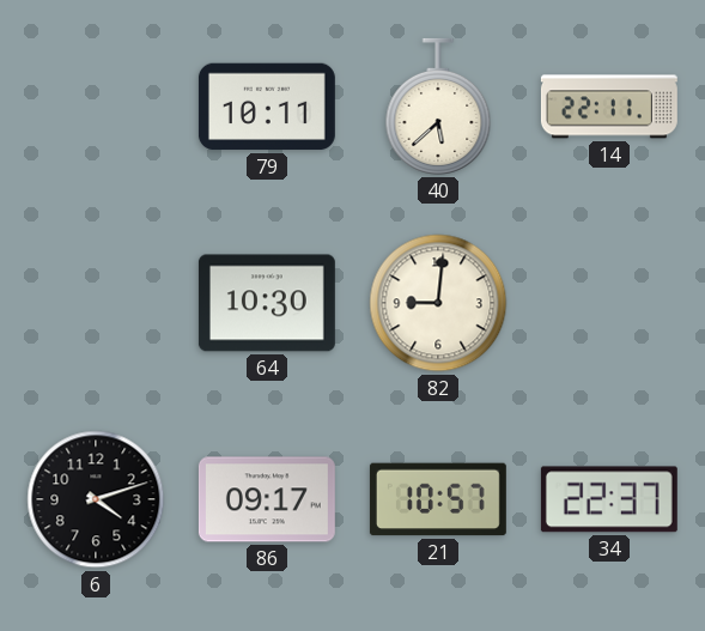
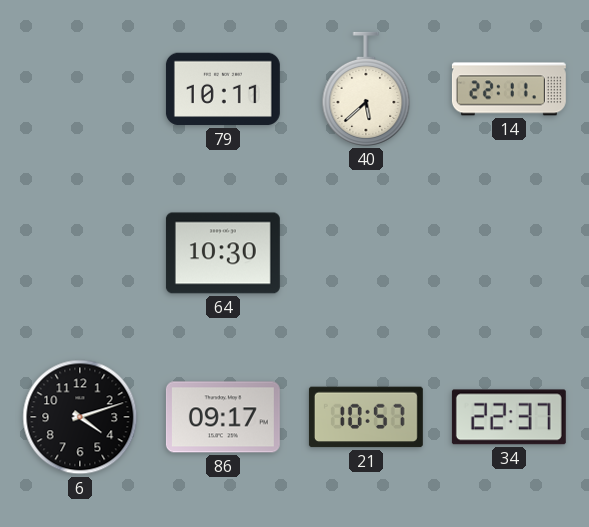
82: 9:01 -> none (438, 303)
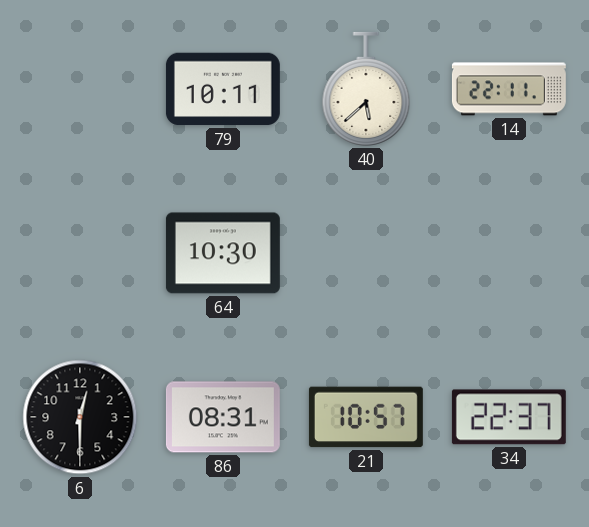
6: 4:12 -> 12:30 (80, 417)
86: 09:17 -> 08:31 (223, 417)
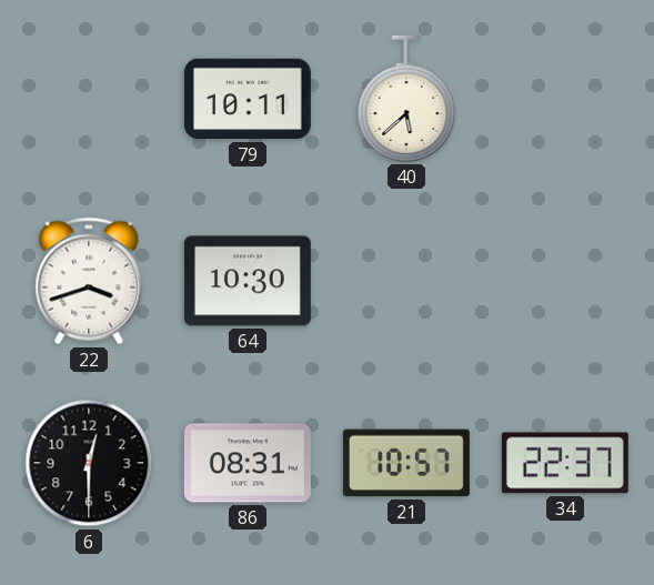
14: 22:11 -> none (509, 89)
22: none -> 3:42 (89, 281)
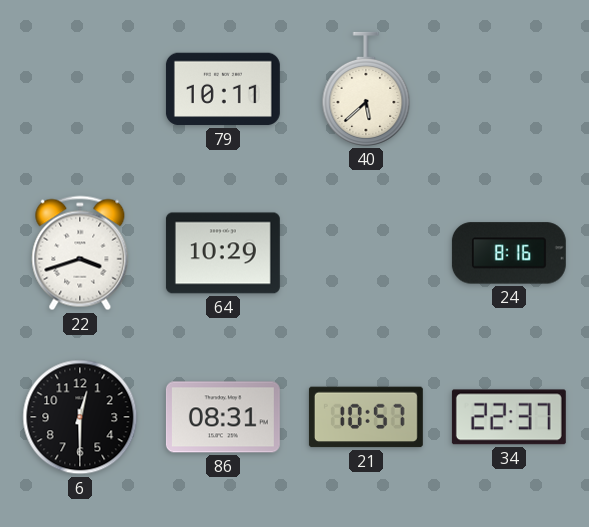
64: 10:30 -> 10:29 (223, 253)
24: none -> 8:16 (509, 253)
